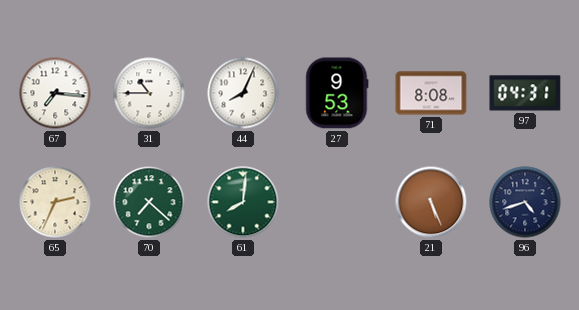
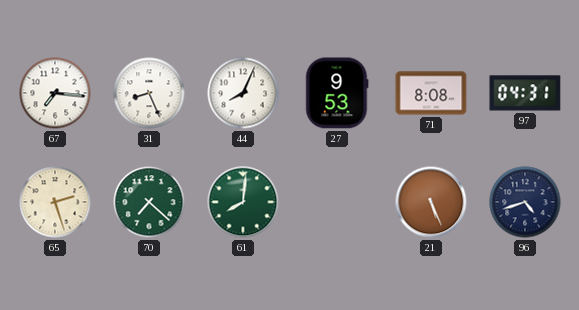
31: 10:45 -> 8:26 (149, 93)
65: 2:34 -> 2:27 (55, 202)
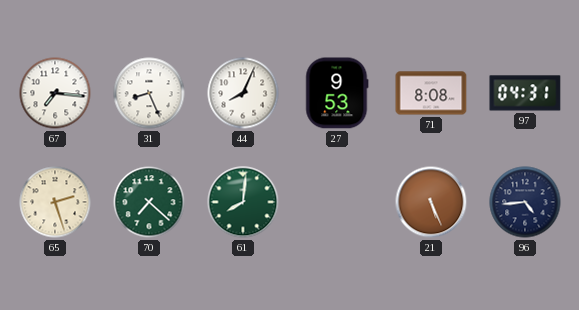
96: 4:42 -> 4:44 (525, 202)
